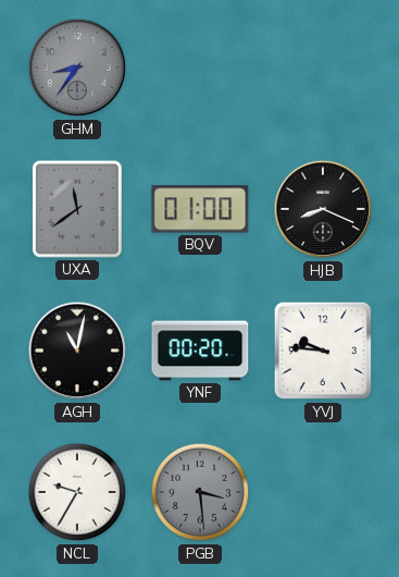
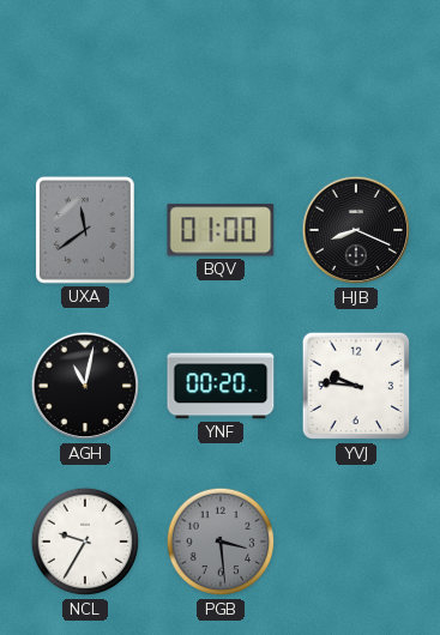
GHM: 8:36 -> none (77, 67)
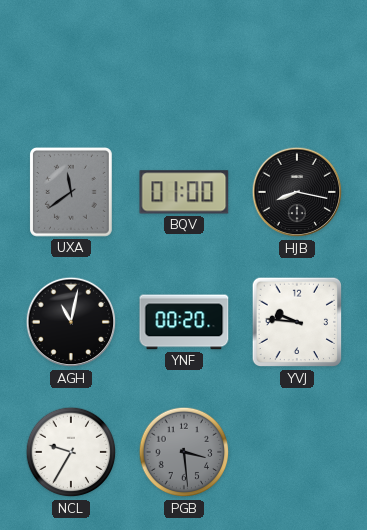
HJB: 8:19 -> 8:17 (297, 192)
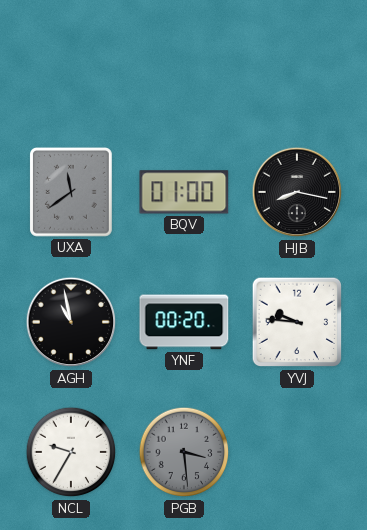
AGH: 11:02 -> 10:58 (71, 322)
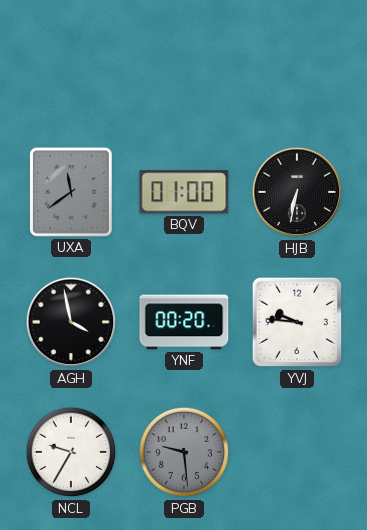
HJB: 8:17 -> 6:32 (297, 192)
AGH: 10:58 -> 3:58 (71, 322)
PGB: 3:29 -> 9:29 (184, 452)
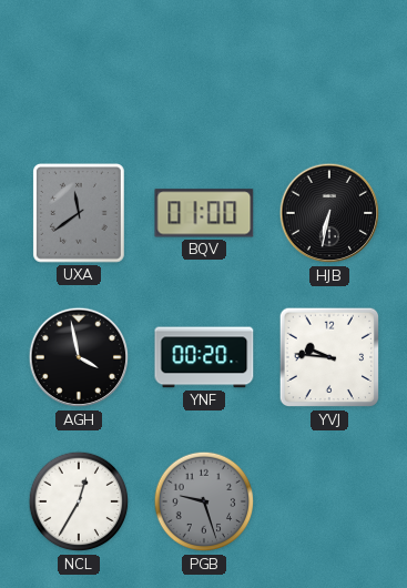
NCL: 9:35 -> 12:35 (79, 501)
PGB: 9:29 -> 9:27 (204, 501)
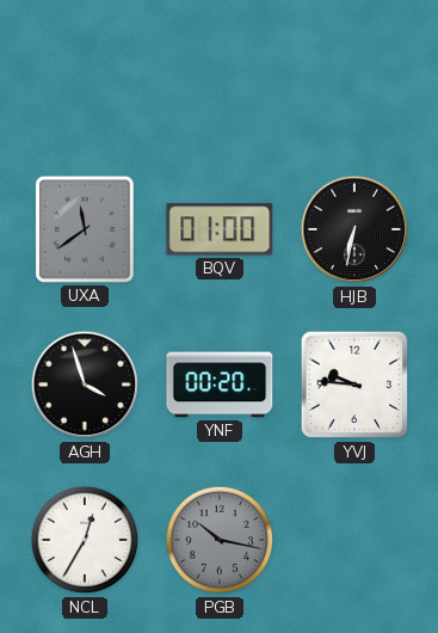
AGH: 3:58 -> 3:57 (85, 385)
PGB: 9:27 -> 10:17 (220, 540)
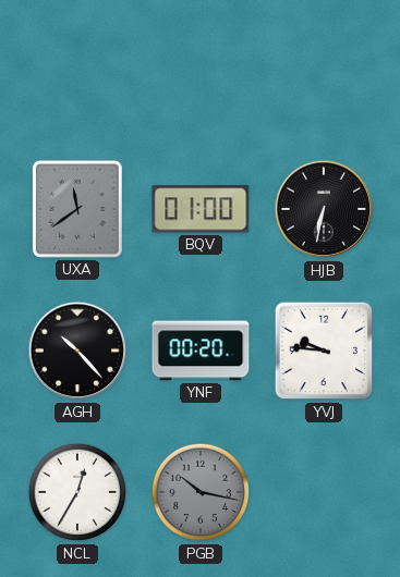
AGH: 3:57 -> 10:23 (77, 351)
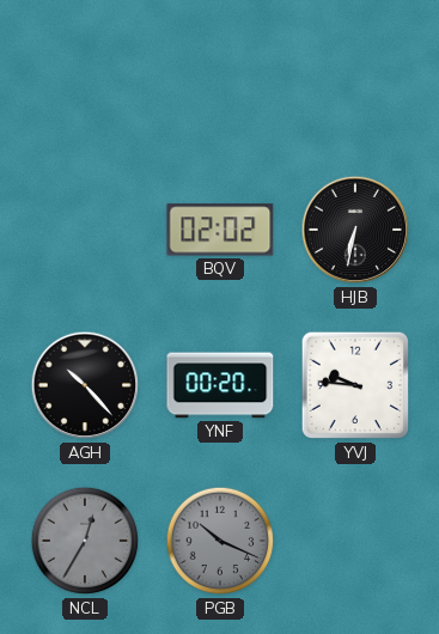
UXA: 11:39 -> none (77, 209)
BQV: 01:00 -> 02:02 (220, 230)
NCL dial: white -> grey (85, 541)
PGB: 10:17 -> 10:19 (220, 541)
